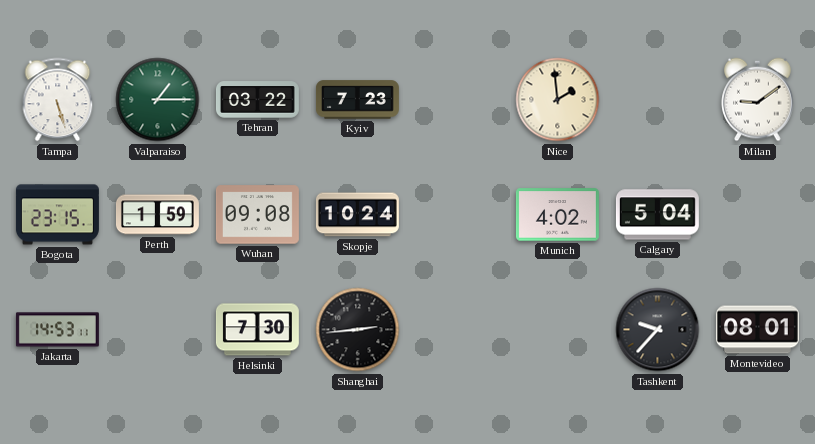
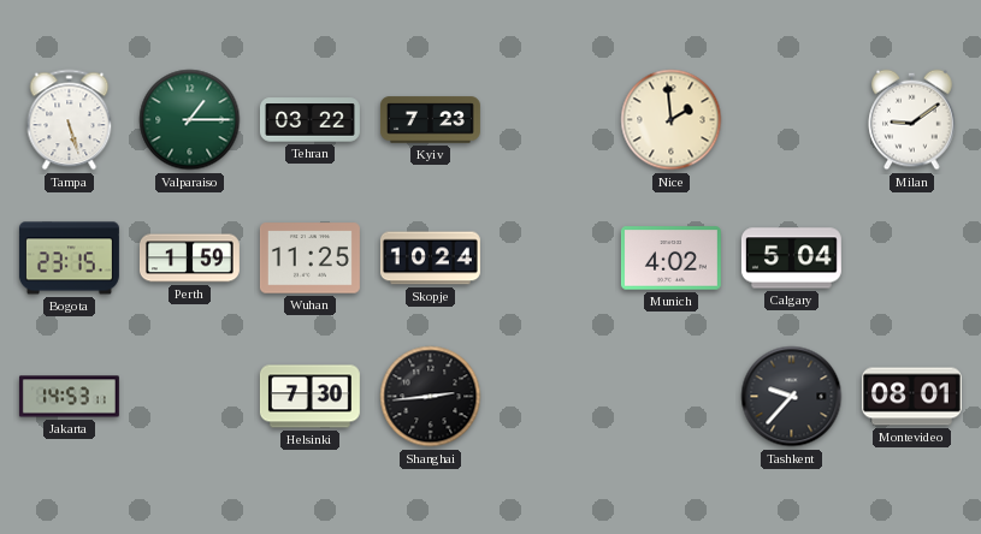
Wuhan: 09:08 -> 11:25 (309, 259)
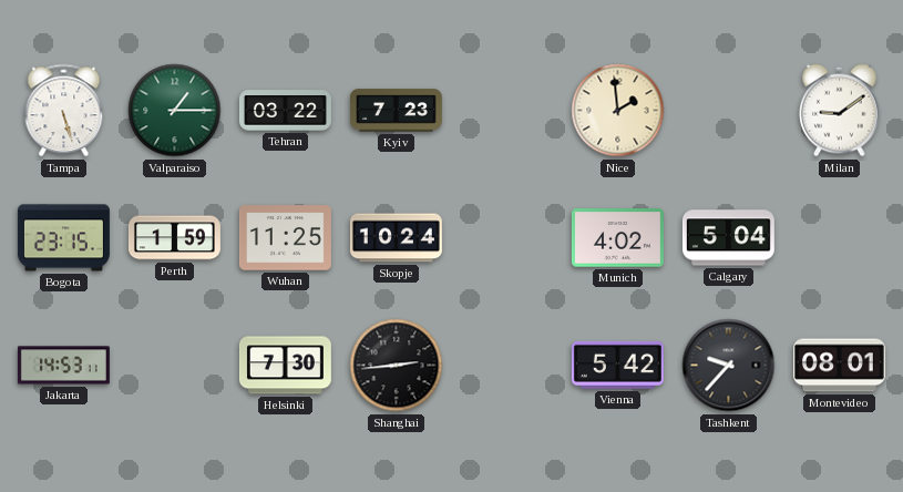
Vienna: none -> 5:42 (617, 365)
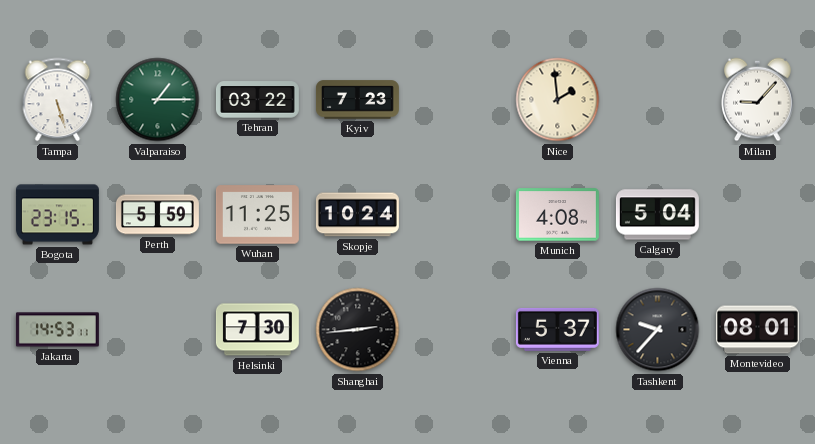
Milan: 9:09 -> 9:07 (758, 100)
Perth: 1:59 -> 5:59 (157, 215)
Munich: 4:02 -> 4:08 (557, 215)
Vienna: 5:42 -> 5:37 (557, 329)
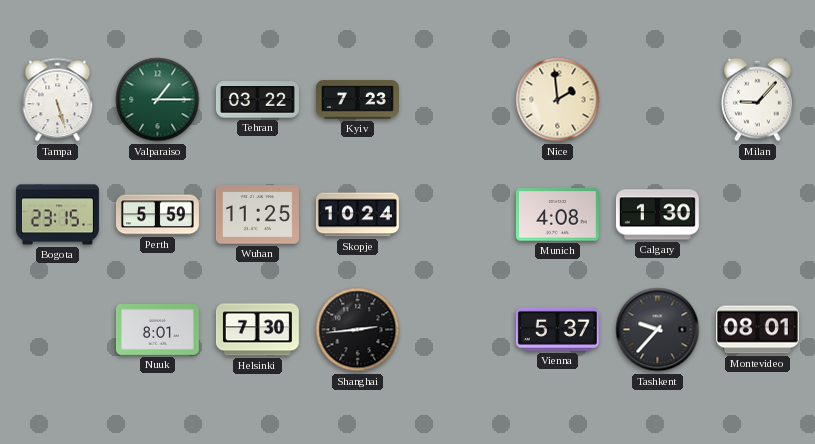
Calgary: 5:04 -> 1:30 (657, 215)
Jakarta: 14:53 -> none (57, 330)
Nuuk: none -> 8:01 (157, 330)
